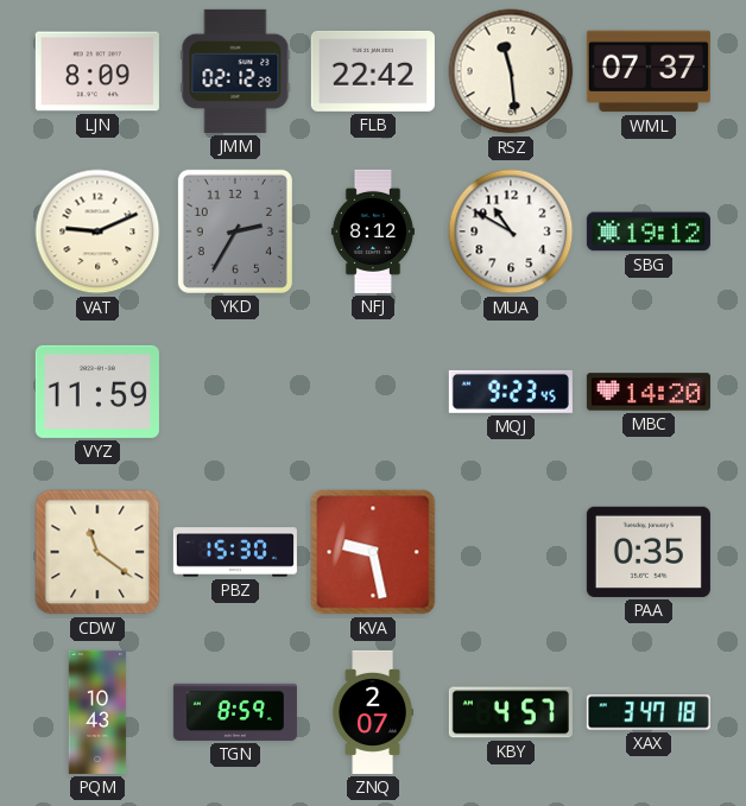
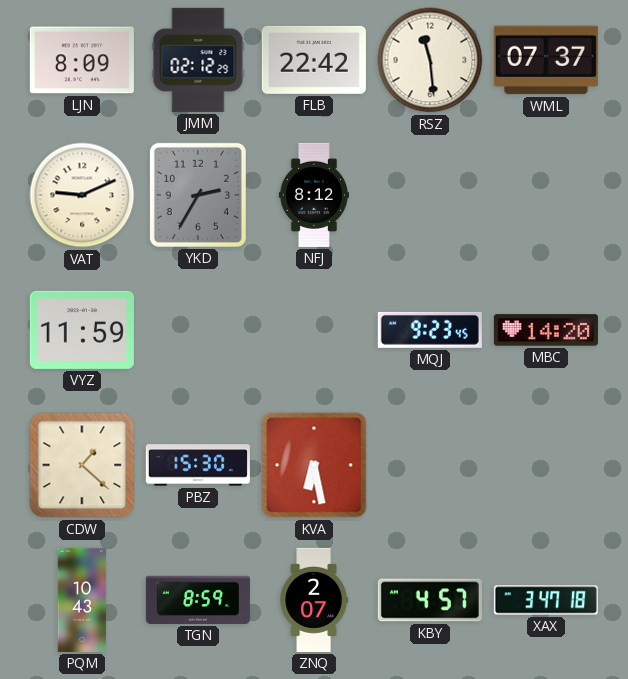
MUA: 10:50 -> none (511, 231)
SBG: 19:12 -> none (649, 231)
CDW: 11:21 -> 1:22 (82, 465)
KVA: 9:28 -> 6:28 (314, 465)
PAA: 0:35 -> none (649, 552)
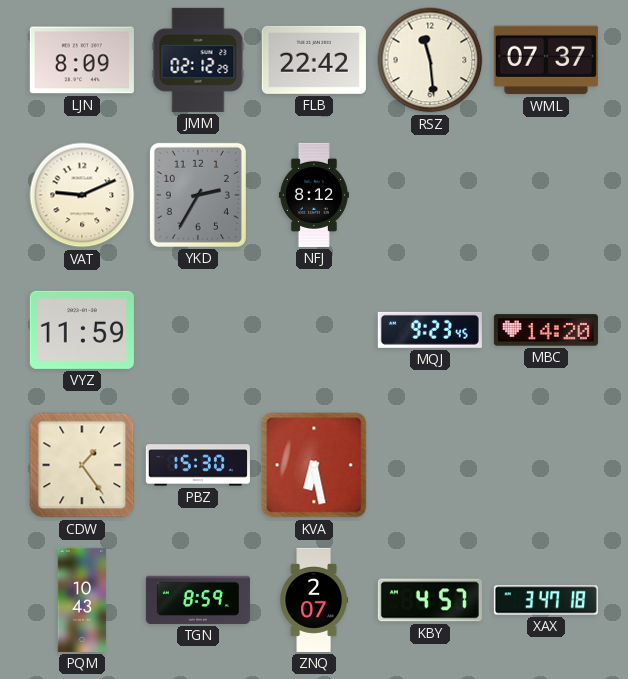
CDW: 1:22 -> 1:24 (82, 465)
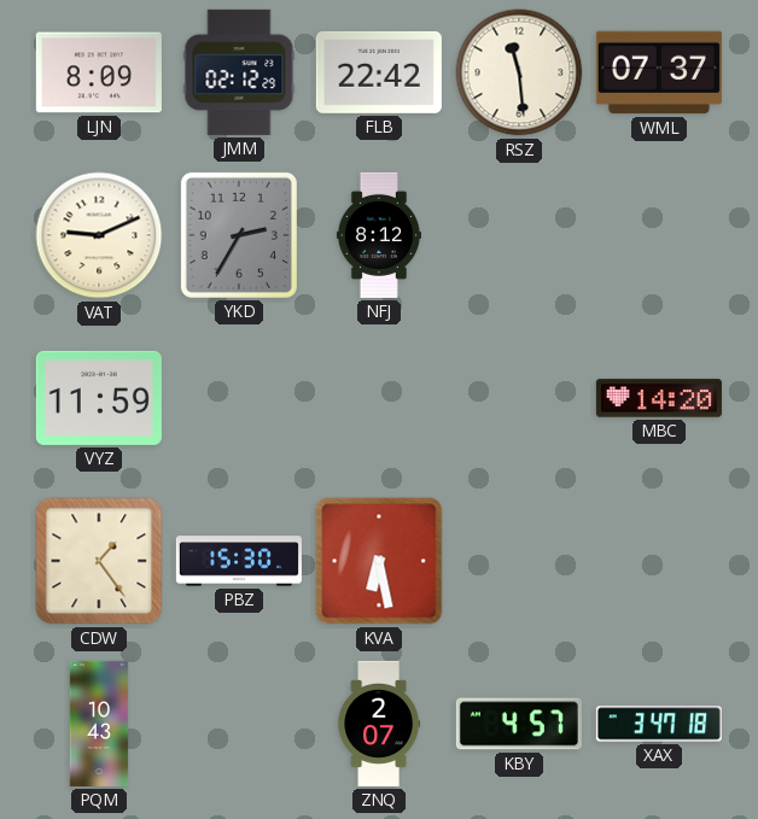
MQJ: 9:23 -> none (430, 330)
TGN: 8:59 -> none (198, 600)
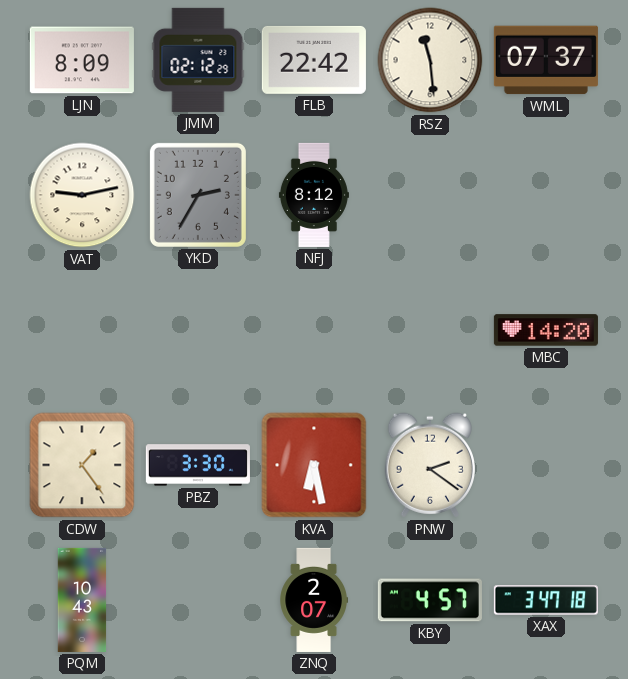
VAT: 9:11 -> 9:13 (82, 195)
VYZ: 11:59 -> none (99, 398)
PBZ: 15:30 -> 3:30 (198, 465)
PNW: none -> 2:21 (430, 465)
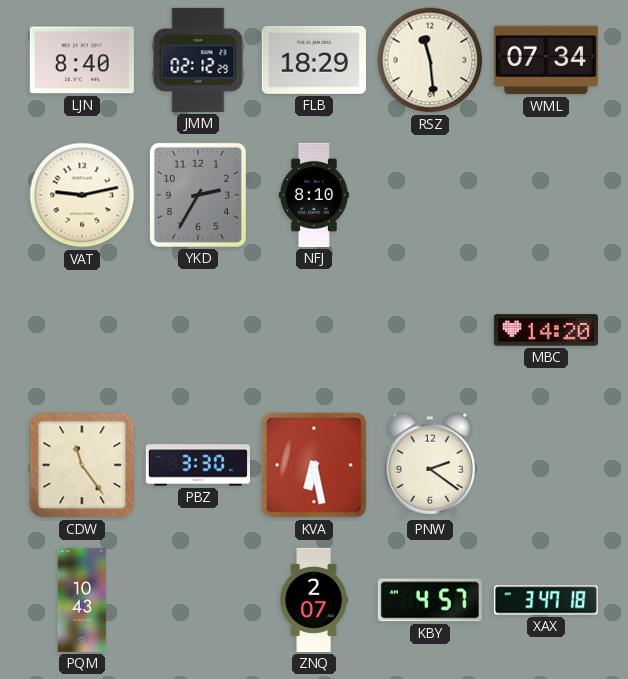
LJN: 8:09 -> 8:40 (82, 60)
FLB: 22:42 -> 18:29 (314, 60)
WML: 07:37 -> 07:34 (546, 60)
NFJ: 8:12 -> 8:10 (314, 195)
CDW: 1:24 -> 11:24 (82, 465)
